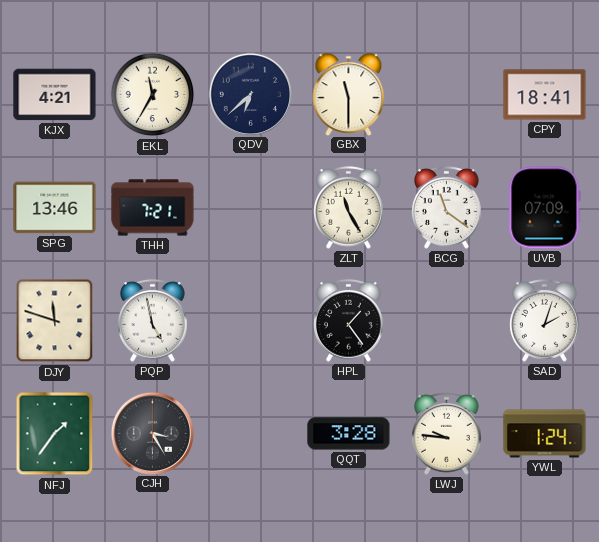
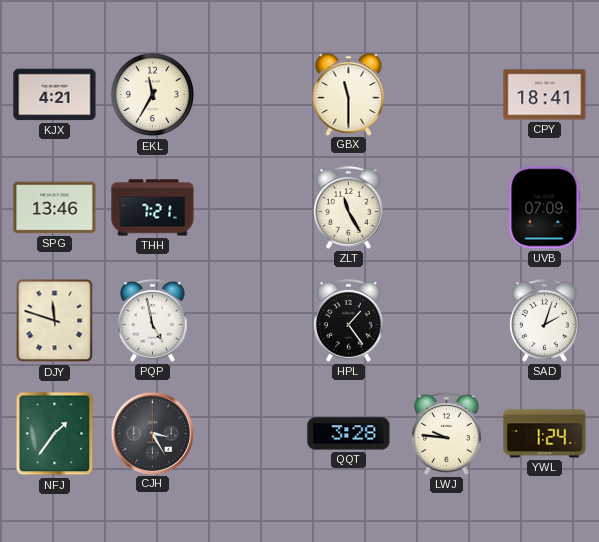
QDV: 6:38 -> none (250, 94)
BCG: 11:21 -> none (447, 207)
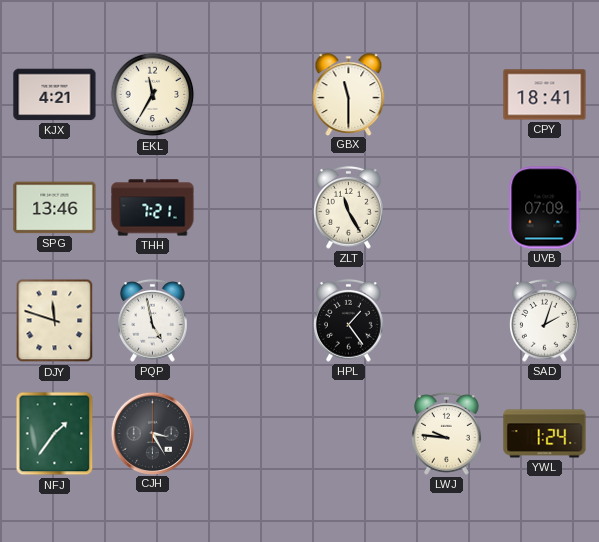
QQT: 3:28 -> none (349, 434)
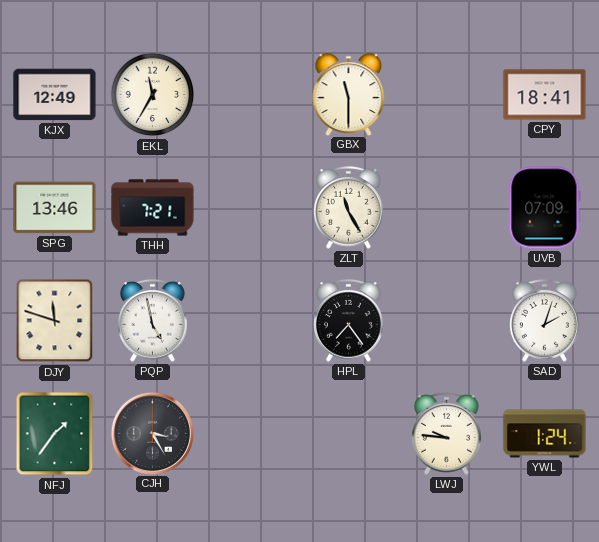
KJX: 4:21 -> 12:49 (55, 95)
HPL: 1:24 -> 7:24 (349, 320)
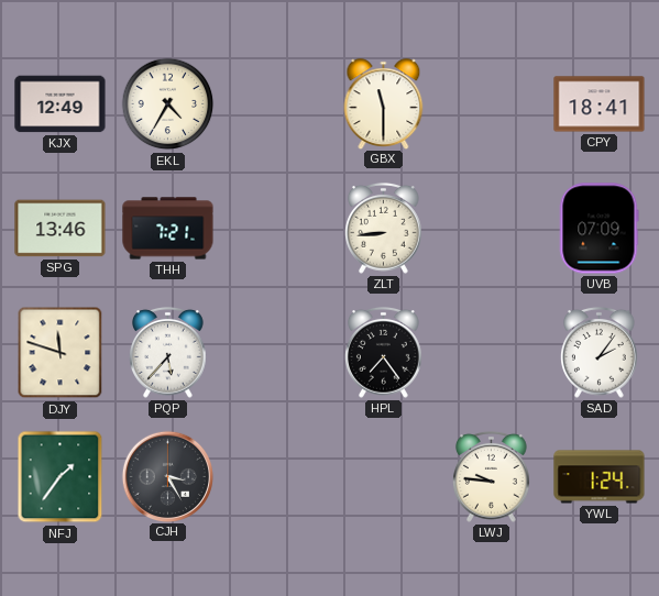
EKL: 11:35 -> 4:35 (168, 104)
ZLT: 11:25 -> 8:44 (384, 228)
PQP: 4:58 -> 5:37 (168, 352)
SAD: 2:03 -> 2:06 (600, 352)
